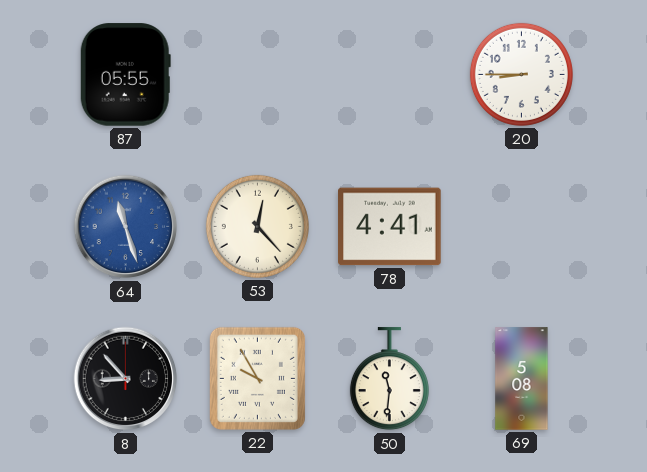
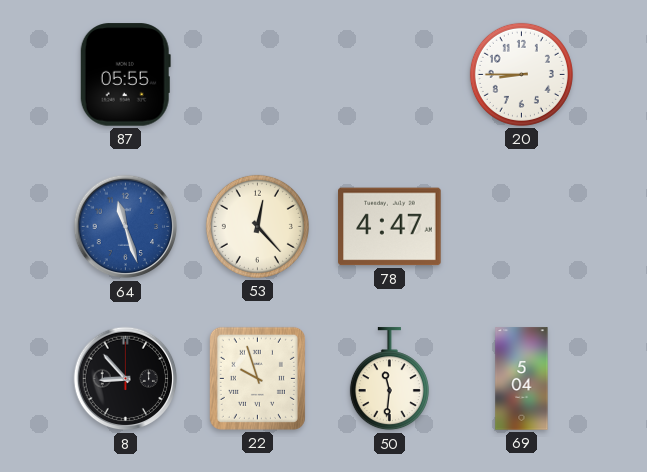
78: 4:41 -> 4:47 (390, 227)
22: 9:55 -> 9:57 (257, 378)
69: 5:08 -> 5:04 (522, 379)
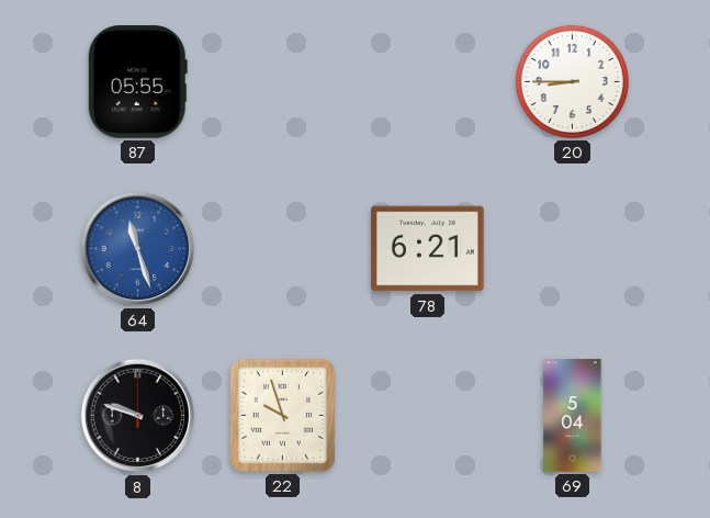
53: 12:23 -> none (257, 226)
78: 4:47 -> 6:21 (428, 249)
8: 8:53 -> 9:48 (138, 416)
50: 11:31 -> none (389, 379)
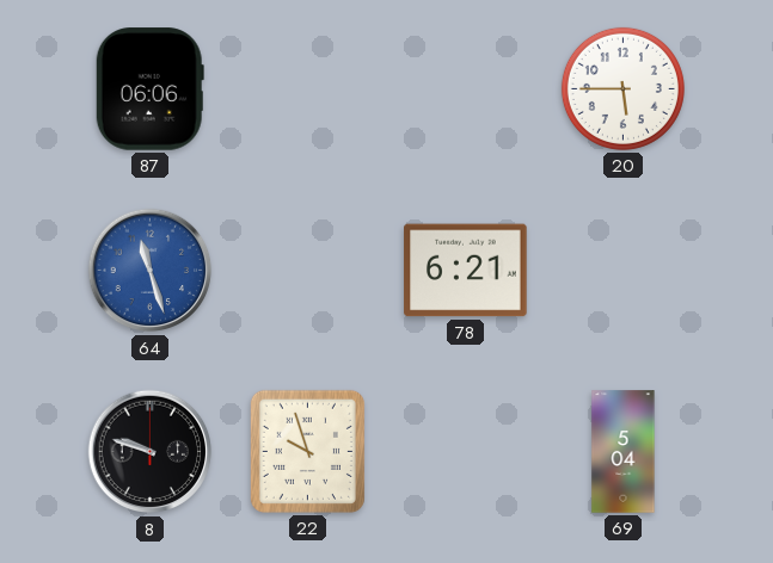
87: 05:55 -> 06:06 (149, 89)
20: 8:45 -> 5:45 (622, 88)
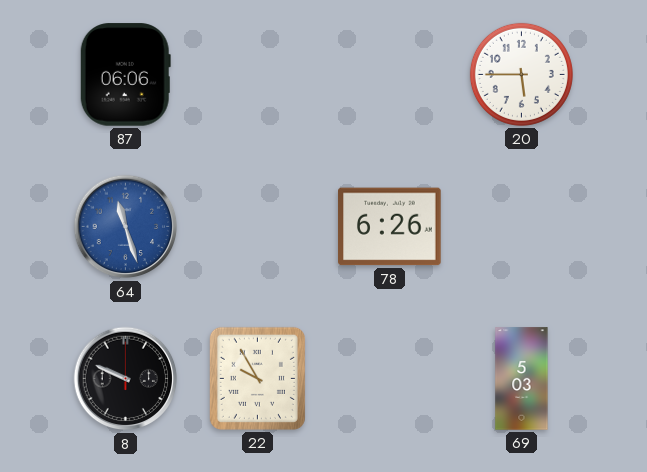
78: 6:21 -> 6:26 (390, 227)
8: 9:48 -> 9:49 (126, 379)
22: 9:57 -> 9:55 (257, 378)
69: 5:04 -> 5:03 (522, 379)
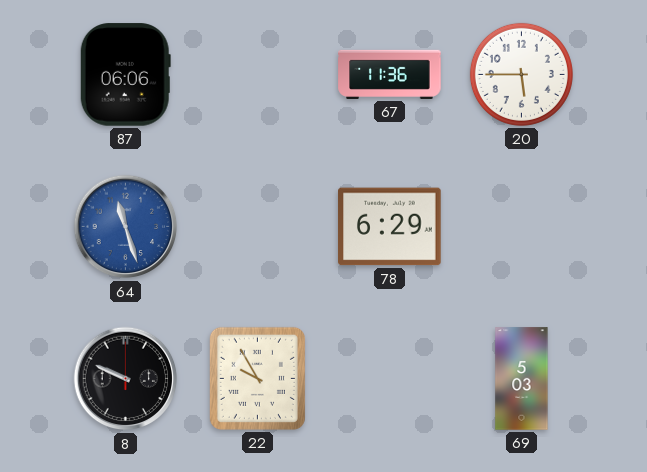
67: none -> 11:36 (390, 74)
78: 6:26 -> 6:29 (390, 227)
